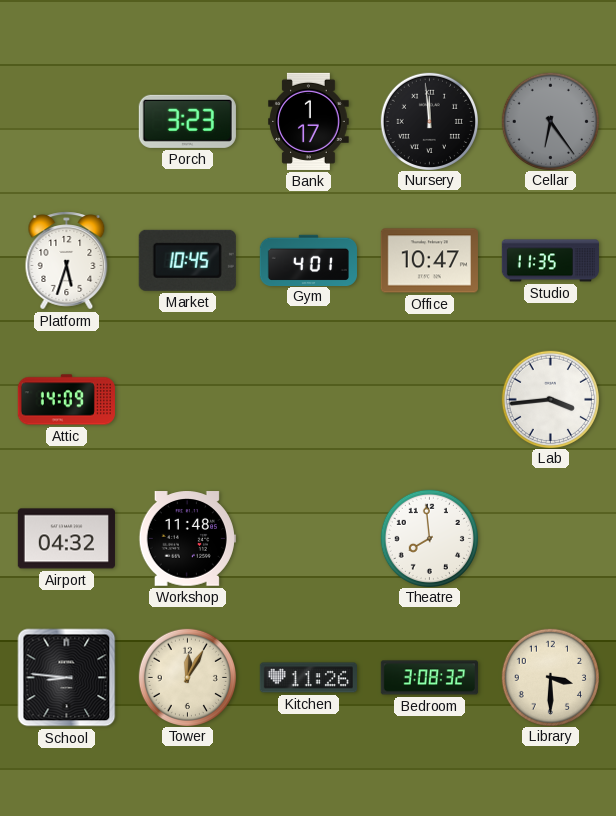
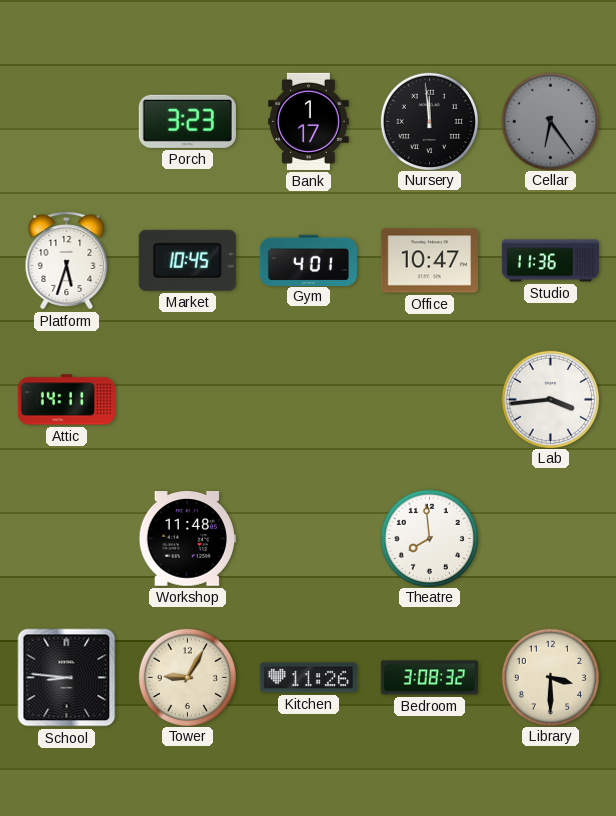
Studio: 11:35 -> 11:36 (550, 261)
Attic: 14:09 -> 14:11 (66, 400)
Airport: 04:32 -> none (66, 539)
Tower: 12:05 -> 9:05 (187, 677)
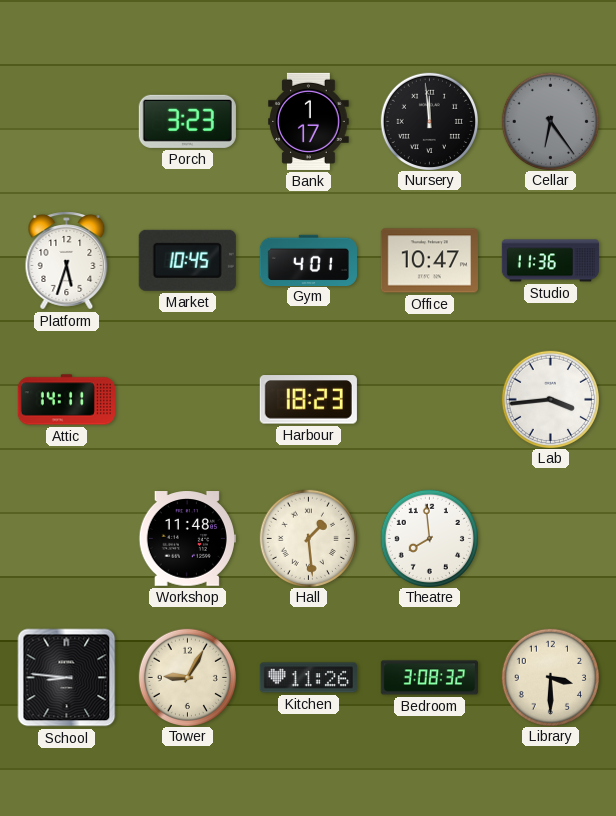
Harbour: none -> 18:23 (308, 400)
Hall: none -> 1:29 (308, 538)
